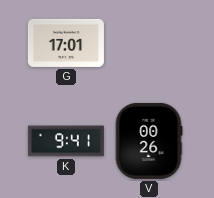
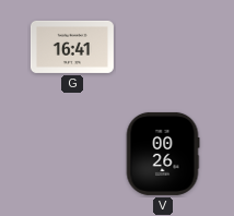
G: 17:01 -> 16:41 (72, 47)
K: 9:41 -> none (66, 141)
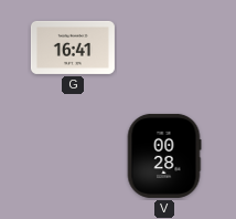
V: 00:26 -> 00:28 (164, 156)
